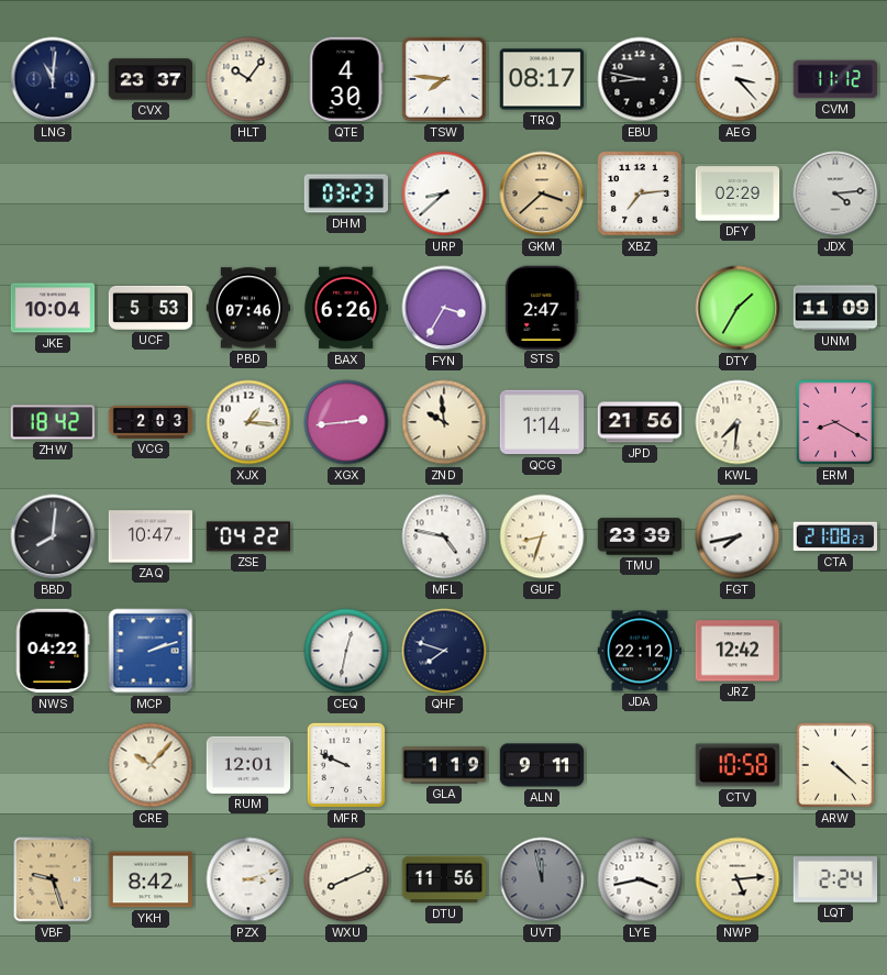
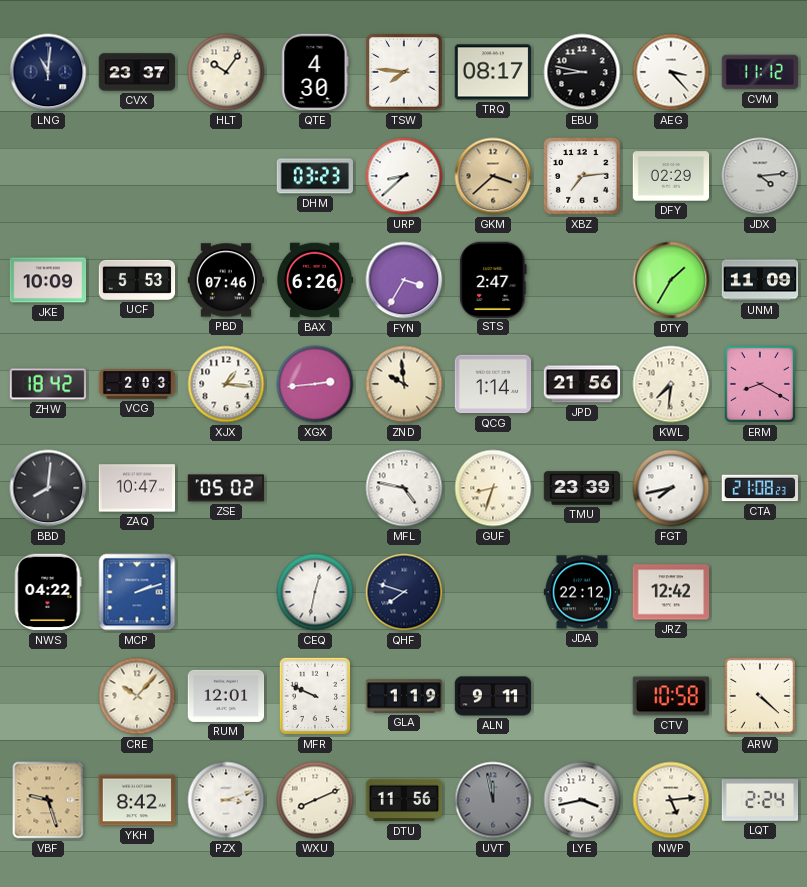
JKE: 10:04 -> 10:09 (48, 280)
ZSE: 04:22 -> 05:02 (225, 488)
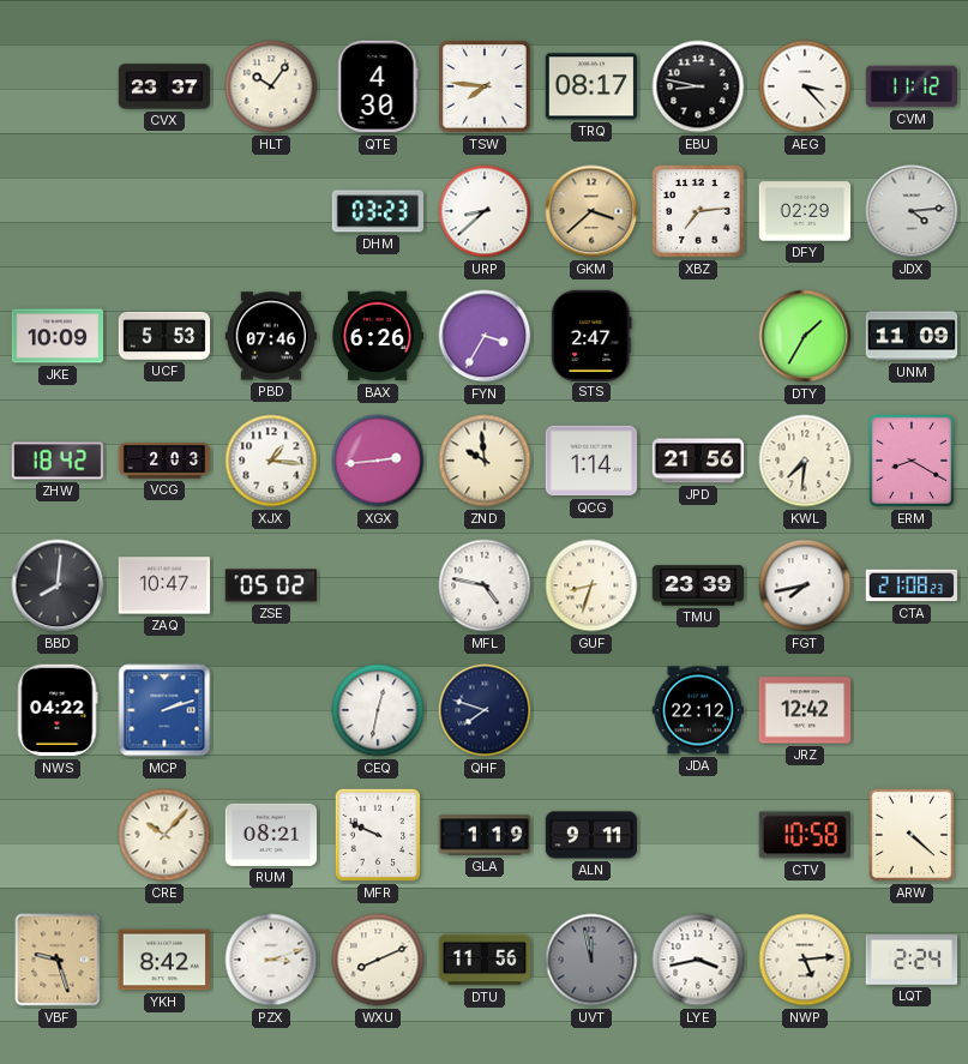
LNG: 11:01 -> none (48, 72)
RUM: 12:01 -> 08:21 (271, 835)
